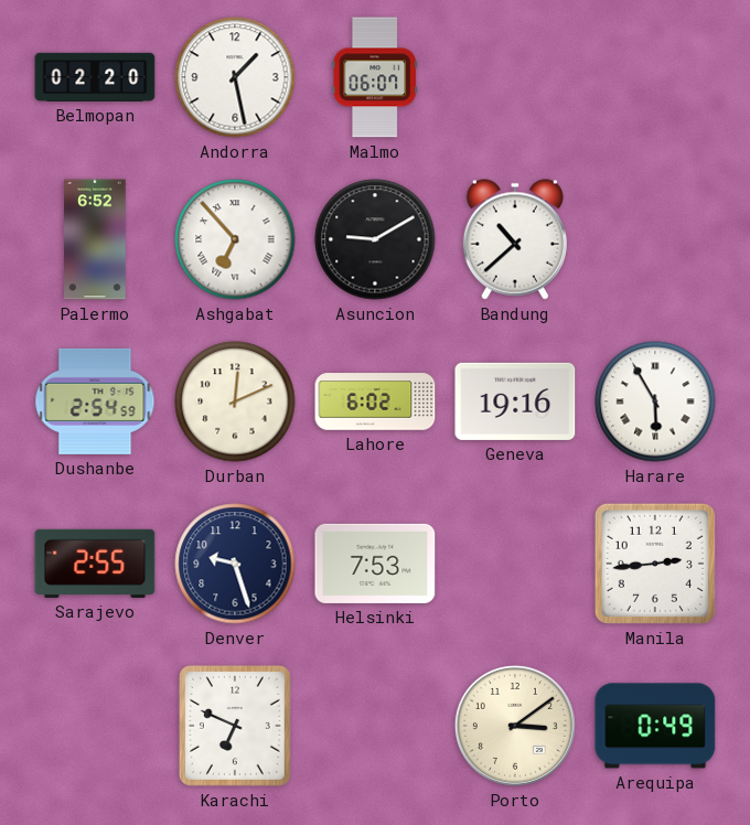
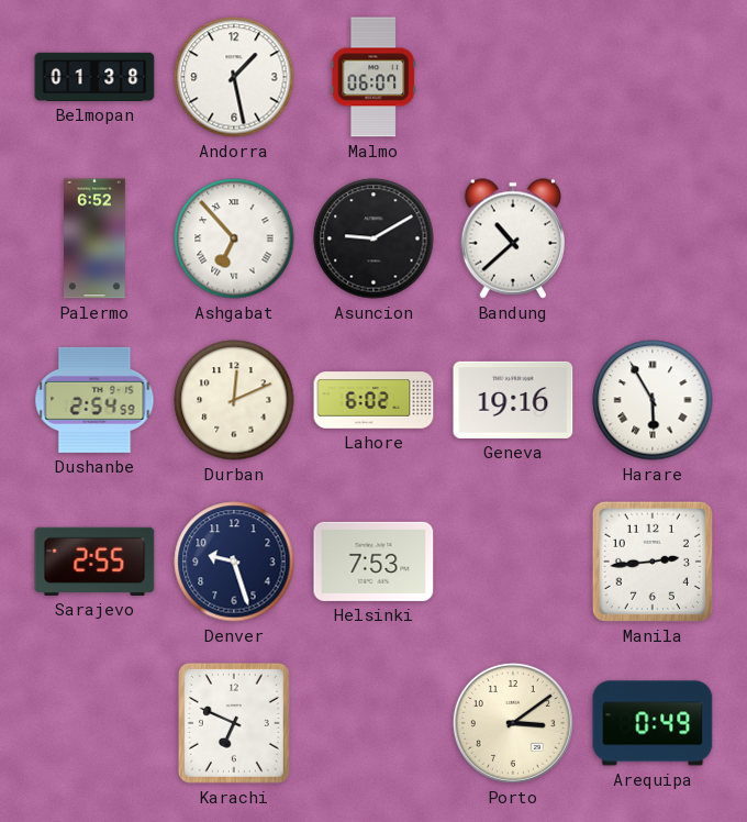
Belmopan: 02:20 -> 01:38 (94, 77)
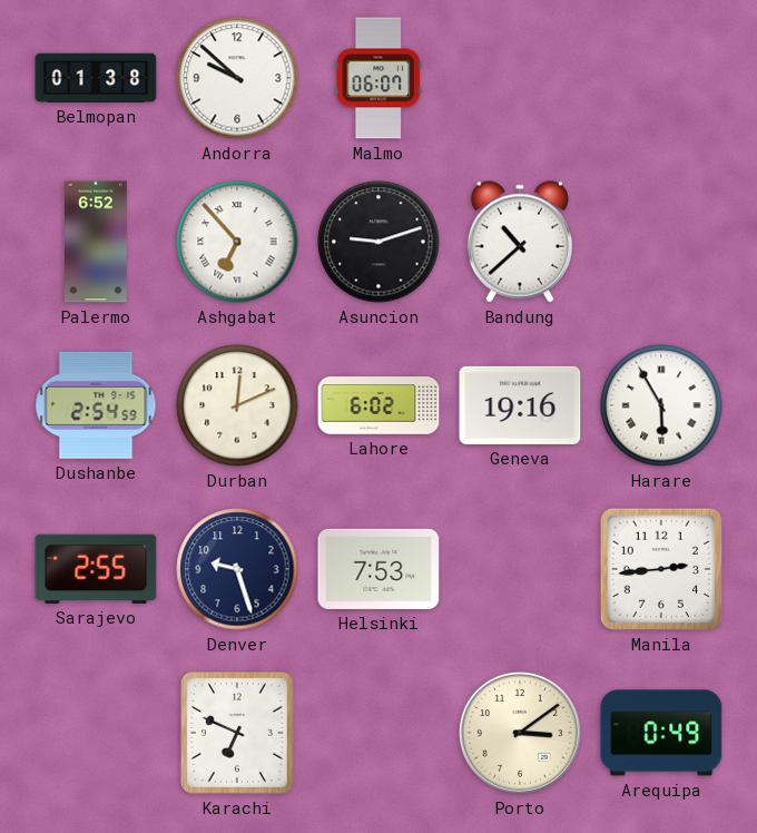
Andorra: 1:28 -> 9:52 (237, 78)
Asuncion: 9:10 -> 9:12 (378, 242)
